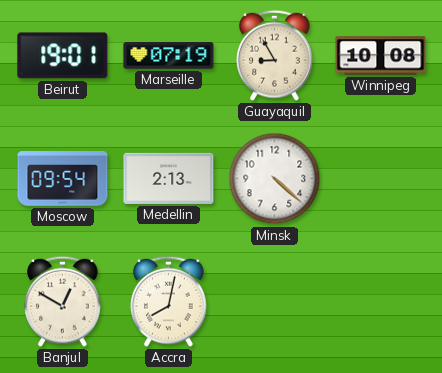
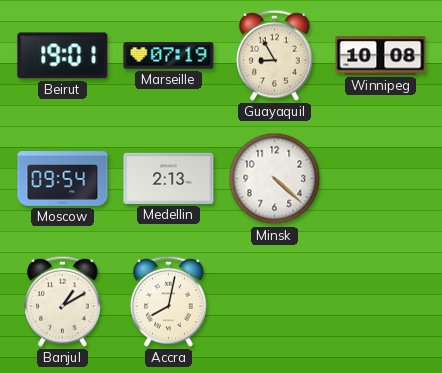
Banjul: 12:50 -> 1:10 (63, 301)
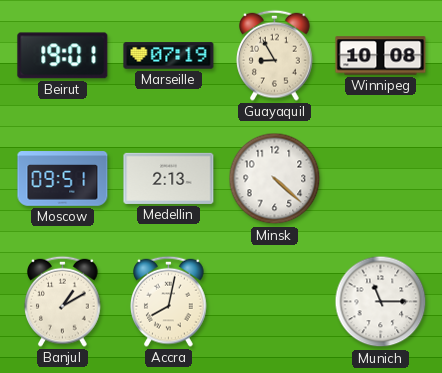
Moscow: 09:54 -> 09:51 (63, 179)
Munich: none -> 11:15 (381, 302)
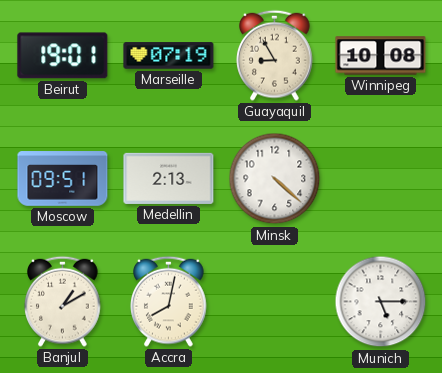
Munich: 11:15 -> 5:15 (381, 302)
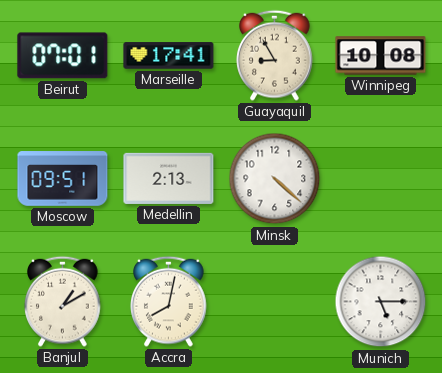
Beirut: 19:01 -> 07:01 (63, 56)
Marseille: 07:19 -> 17:41 (169, 56)
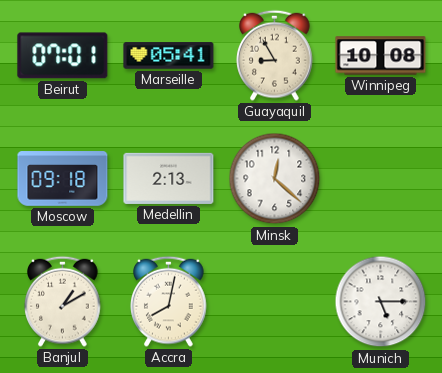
Marseille: 17:41 -> 05:41 (169, 56)
Moscow: 09:51 -> 09:18 (63, 179)
Minsk: 4:22 -> 12:22 (275, 179)
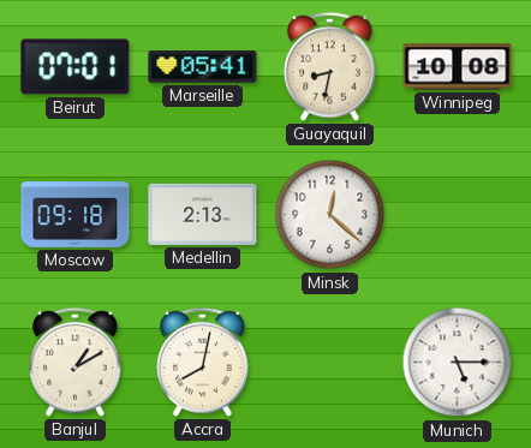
Guayaquil: 8:55 -> 8:32 (330, 66)
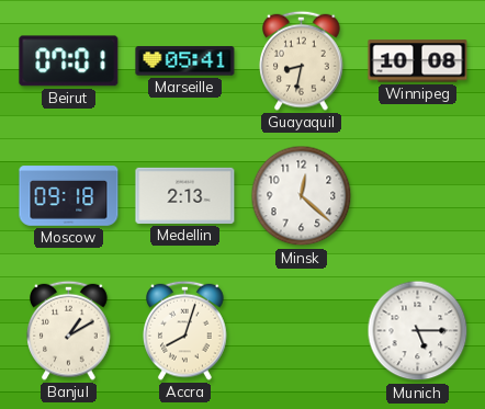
Accra: 8:02 -> 8:03 (185, 330)
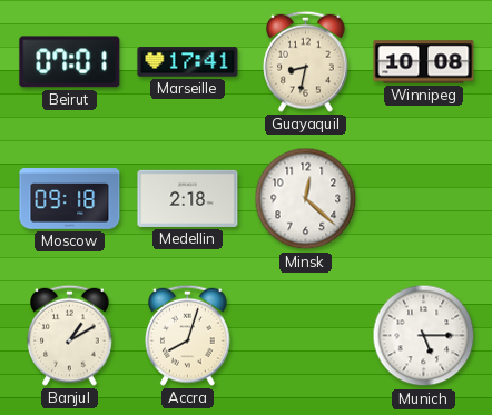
Marseille: 05:41 -> 17:41 (188, 62)
Medellin: 2:13 -> 2:18 (188, 198)
